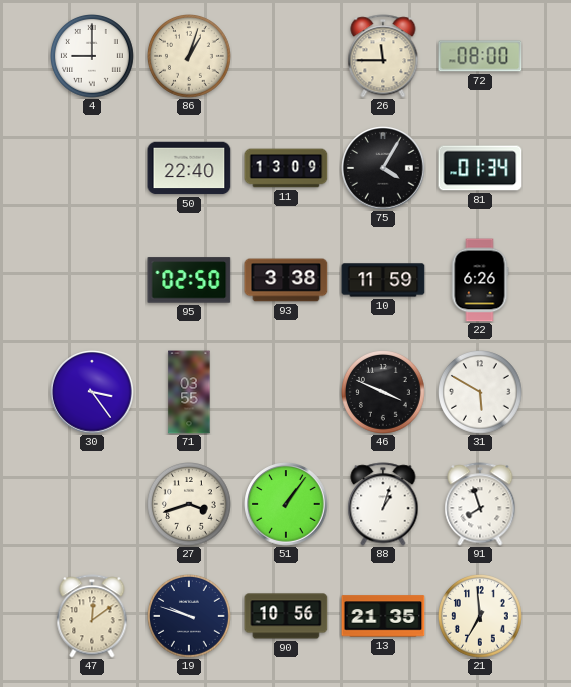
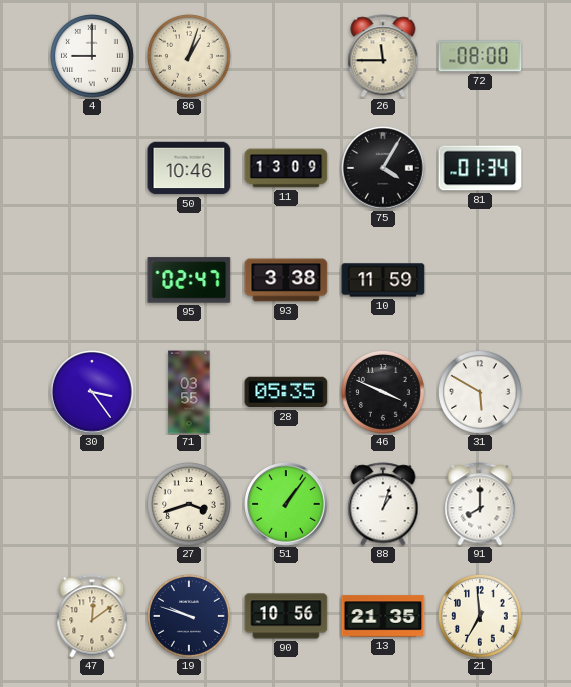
50: 22:40 -> 10:46 (189, 168)
95: 02:50 -> 02:47 (189, 280)
22: 6:26 -> none (480, 280)
28: none -> 05:35 (286, 392)
91: 7:57 -> 8:00 (480, 504)
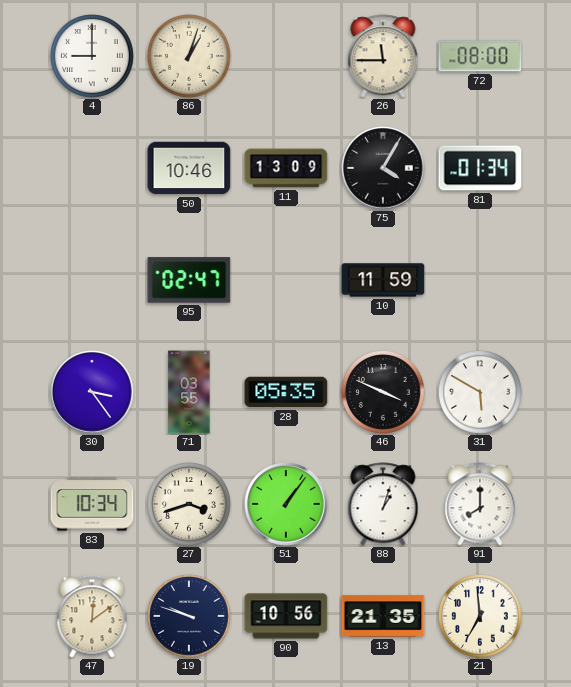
93: 3:38 -> none (286, 280)
83: none -> 10:34 (92, 504)
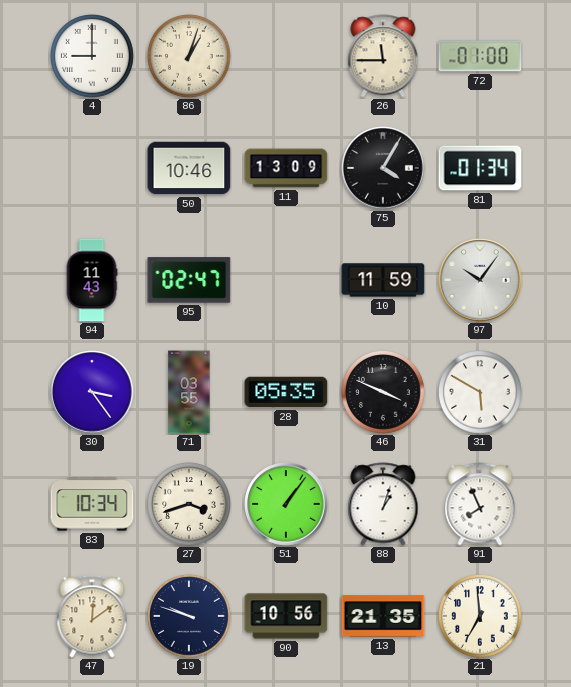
72: 08:00 -> 01:00 (480, 56)
94: none -> 11:43 (92, 280)
97: none -> 10:06 (480, 280)
91: 8:00 -> 7:56 (480, 504)
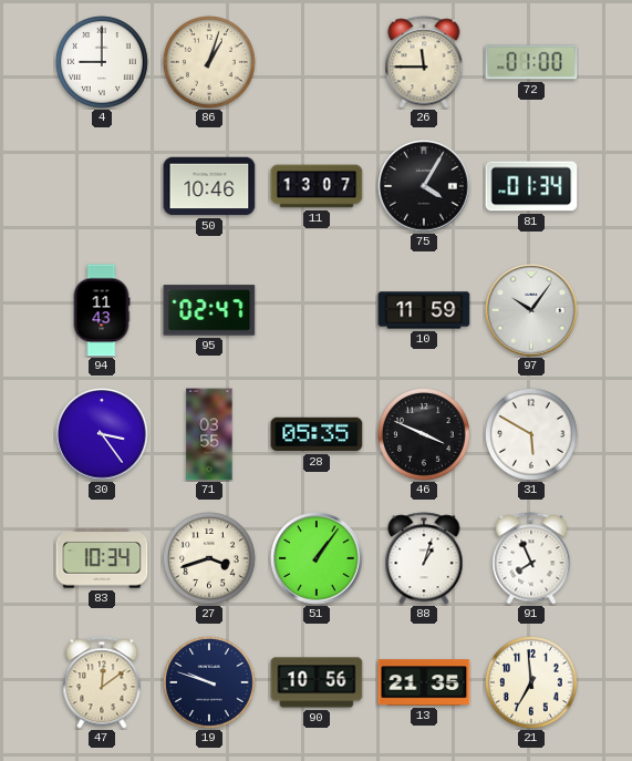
11: 13:09 -> 13:07 (317, 186)
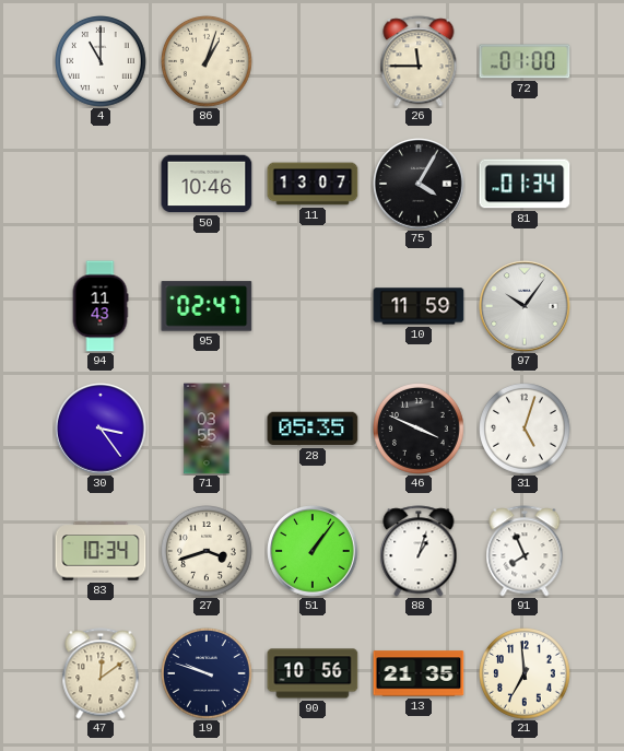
4: 9:00 -> 11:00 (102, 62)
31: 5:50 -> 5:03 (526, 430)
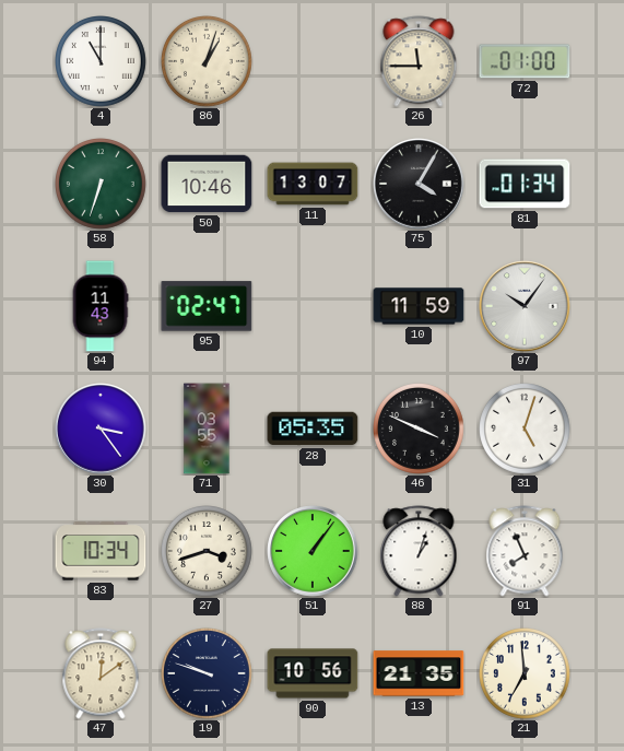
58: none -> 6:33 (102, 185)
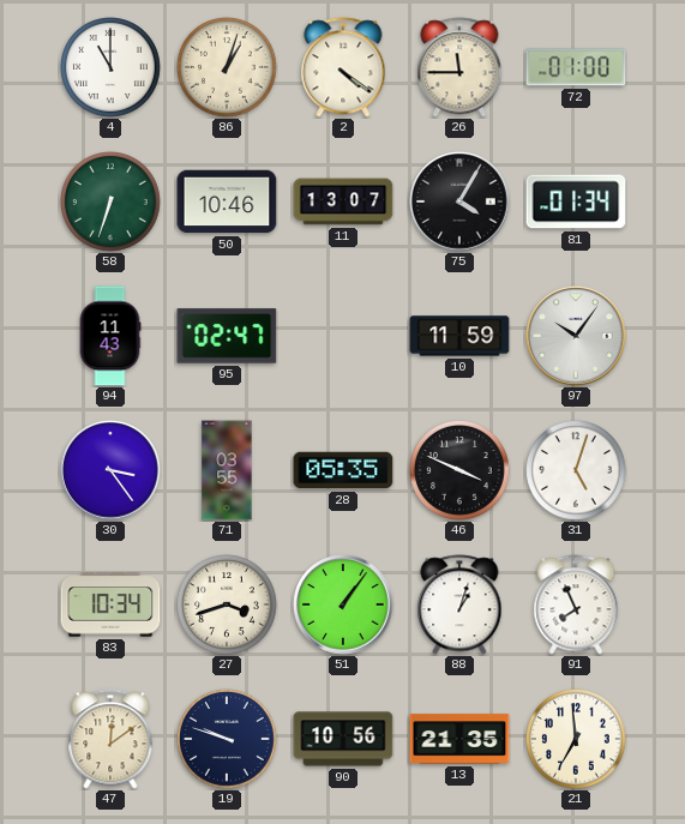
2: none -> 4:21 (343, 67)
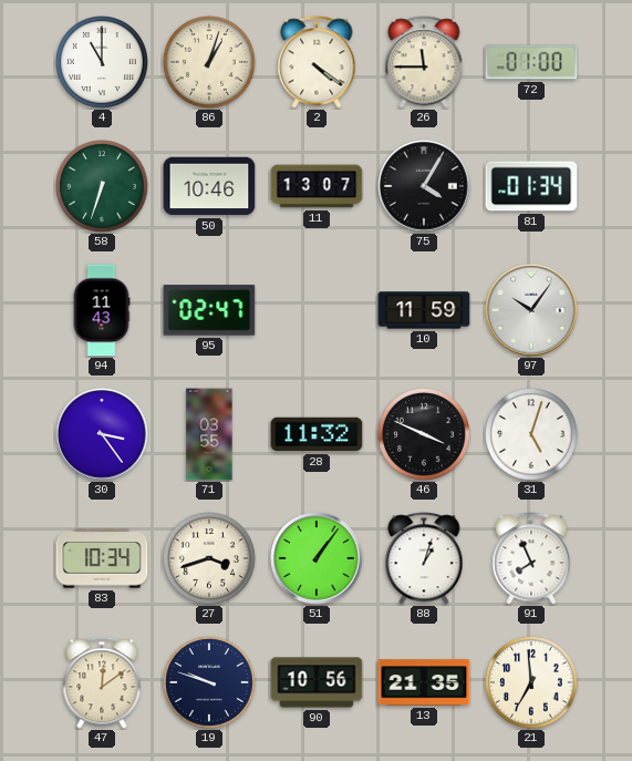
28: 05:35 -> 11:32 (317, 434)
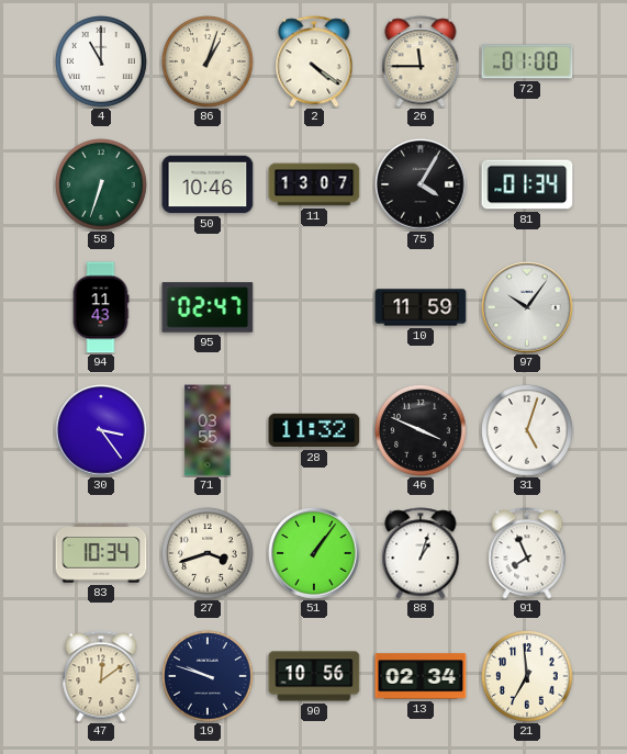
13: 21:35 -> 02:34 (421, 676)
